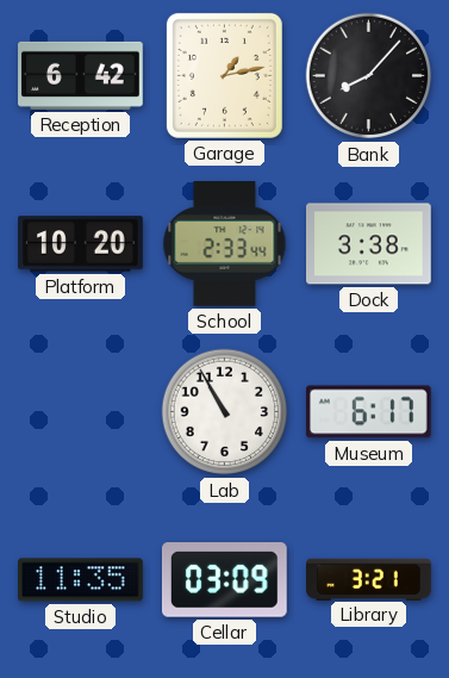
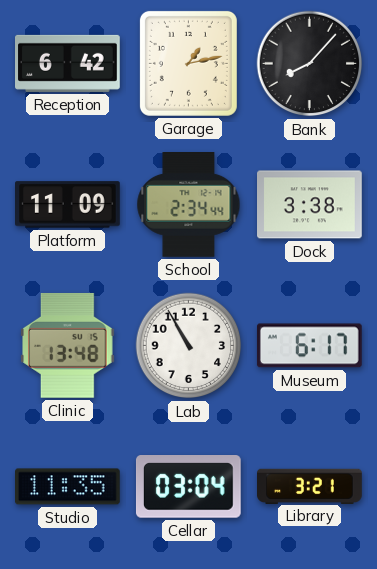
Platform: 10:20 -> 11:09 (68, 205)
School: 2:33 -> 2:34 (189, 205)
Clinic: none -> 13:48 (68, 345)
Cellar: 03:09 -> 03:04 (188, 487)
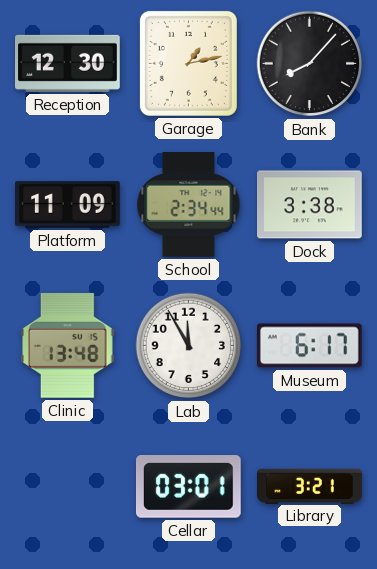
Reception: 6:42 -> 12:30 (68, 63)
Lab: 10:55 -> 11:55 (189, 346)
Studio: 11:35 -> none (68, 487)
Cellar: 03:04 -> 03:01 (188, 487)
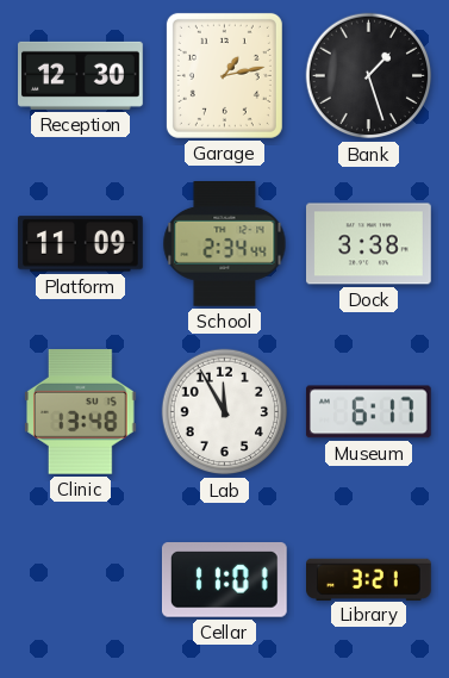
Bank: 8:07 -> 1:27 (369, 76)
Cellar: 03:01 -> 11:01 (224, 580)
